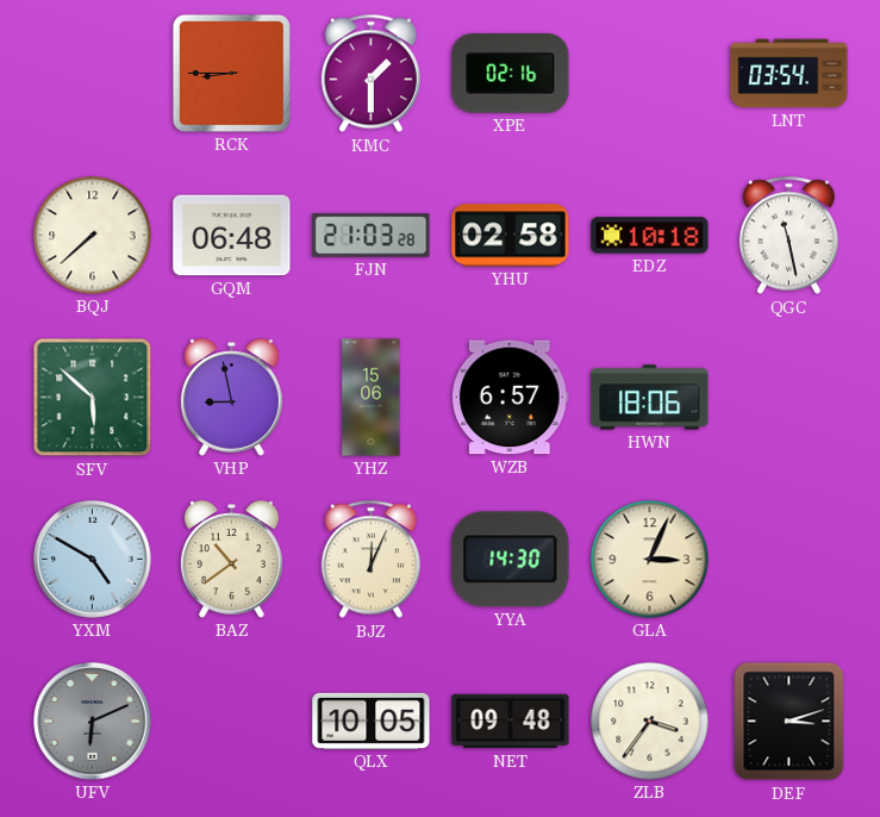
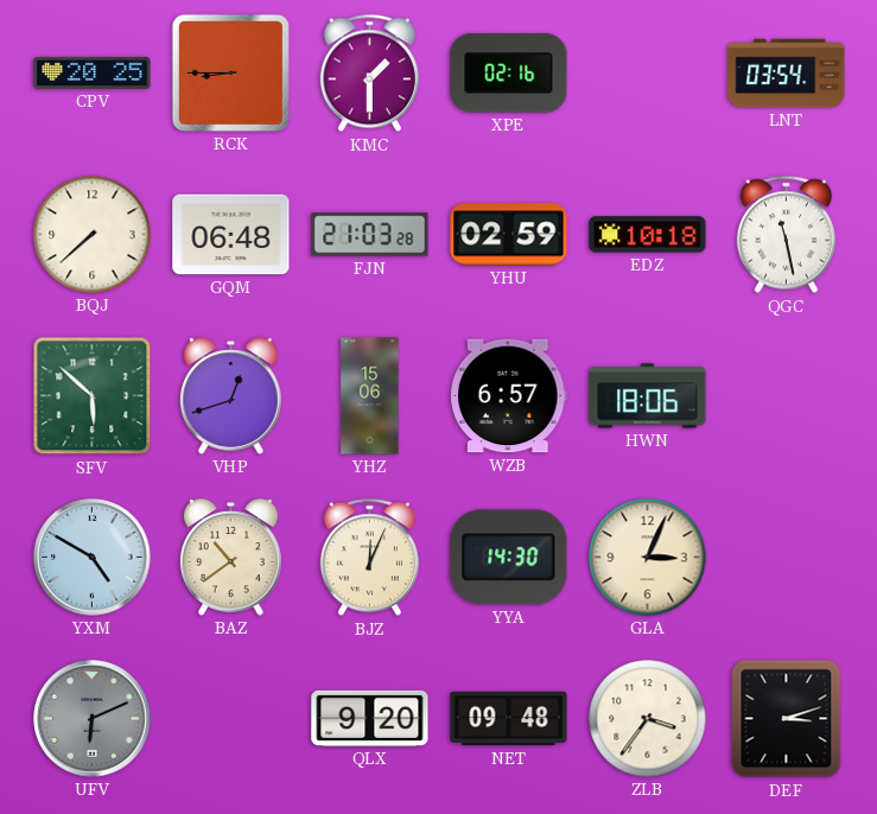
CPV: none -> 20:25 (93, 72)
YHU: 02:58 -> 02:59 (509, 235)
VHP: 8:58 -> 12:42 (231, 396)
QLX: 10:05 -> 9:20 (370, 718)
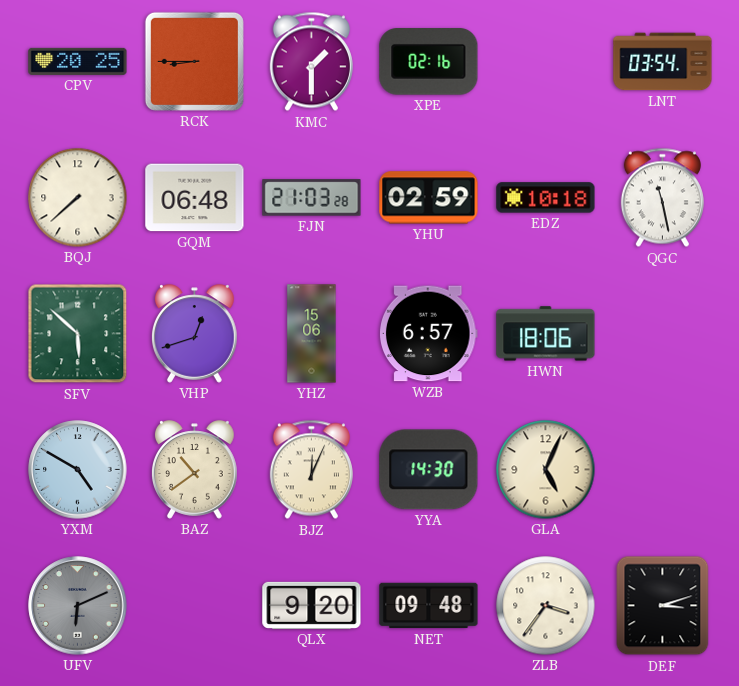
GLA: 3:04 -> 5:04 (546, 470)
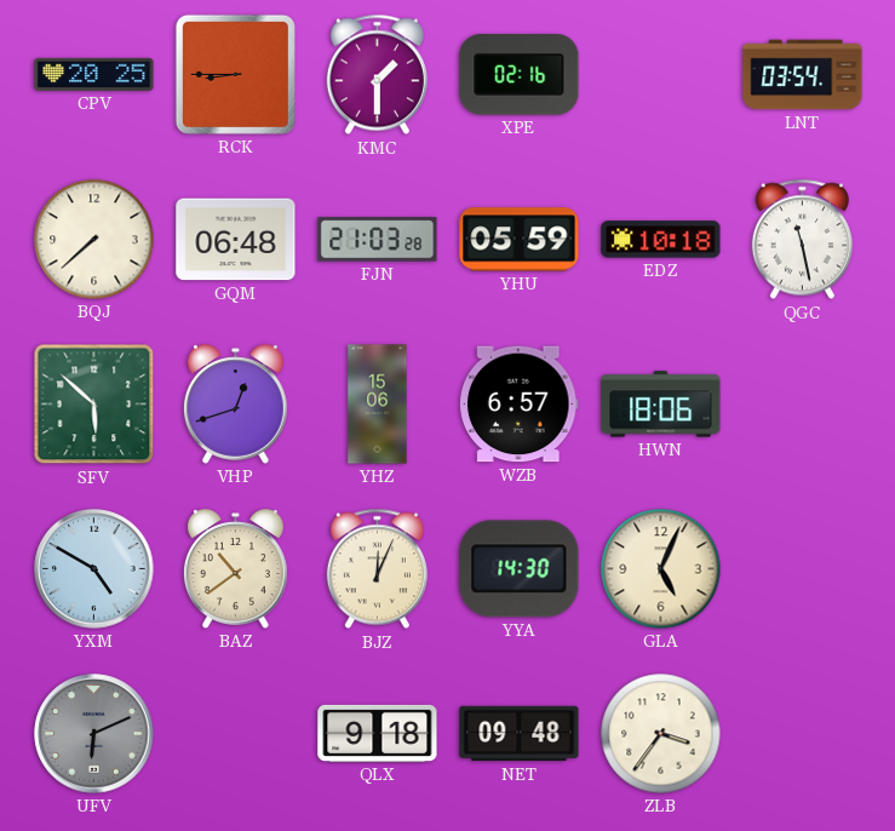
YHU: 02:59 -> 05:59 (520, 240)
QLX: 9:20 -> 9:18 (378, 733)
DEF: 3:12 -> none (663, 606)
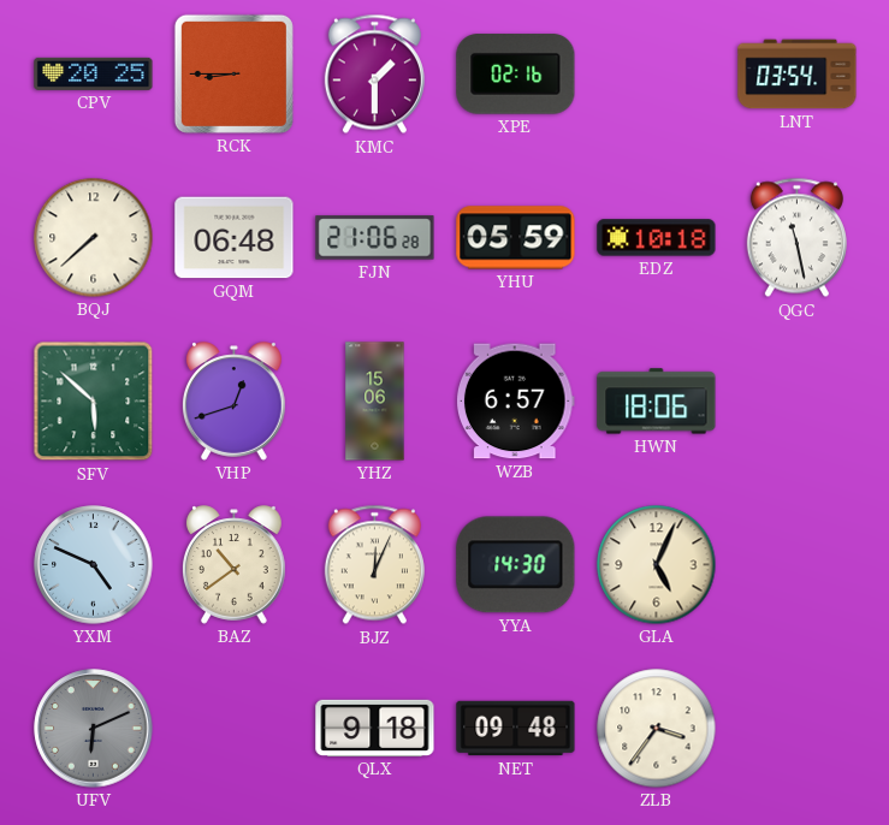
FJN: 21:03 -> 21:06 (375, 238)
YXM: 4:50 -> 4:49 (94, 565)
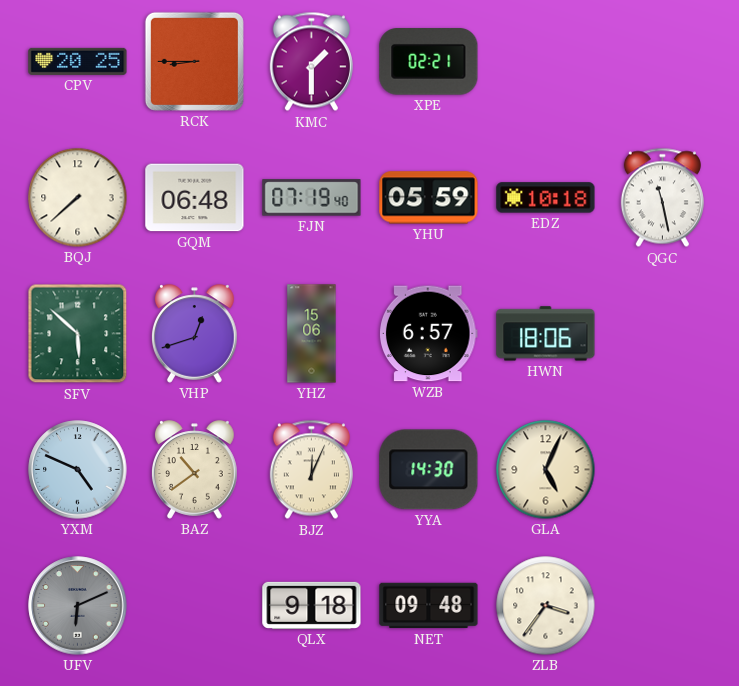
XPE: 02:16 -> 02:21 (429, 62)
LNT: 03:54 -> none (798, 75)
FJN: 21:06 -> 07:19 (312, 198)
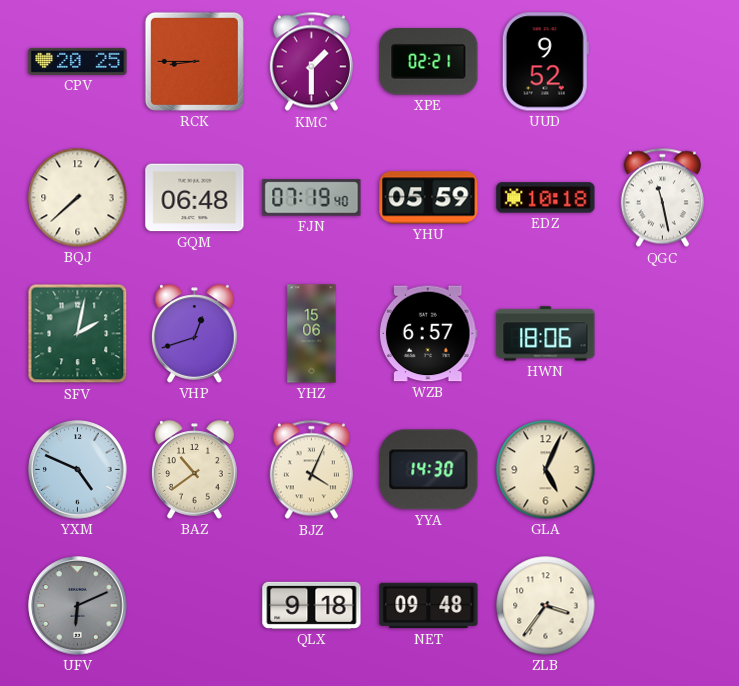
UUD: none -> 9:52 (545, 62)
SFV: 5:52 -> 2:02 (78, 334)
BJZ: 12:04 -> 4:04 (311, 470)
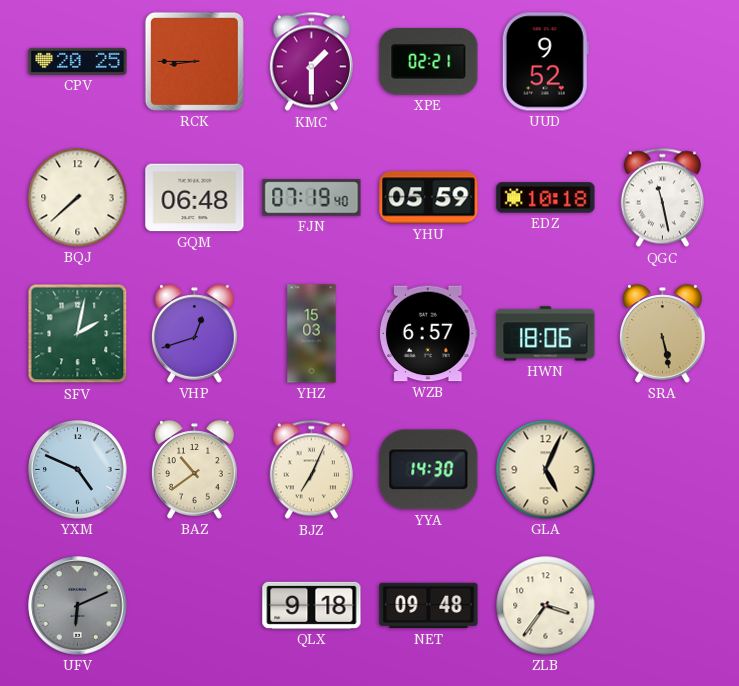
YHZ: 15:06 -> 15:03 (312, 334)
SRA: none -> 5:28 (663, 334)
BJZ: 4:04 -> 7:04 (311, 470)
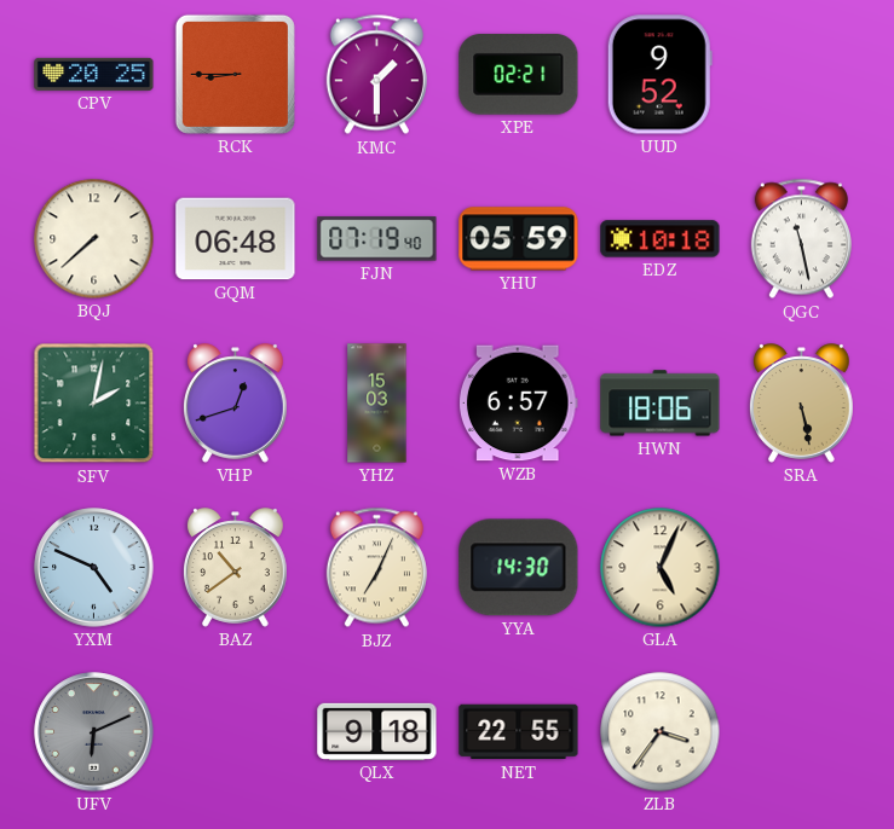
NET: 09:48 -> 22:55 (519, 732)
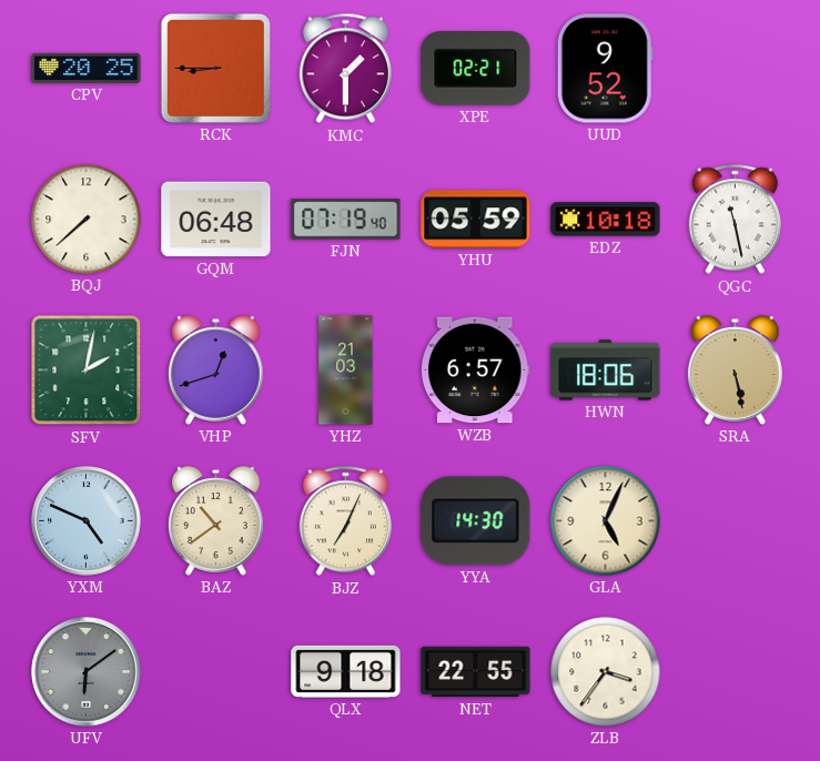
YHZ: 15:03 -> 21:03 (346, 371)
UFV: 6:11 -> 6:09 (87, 672)
